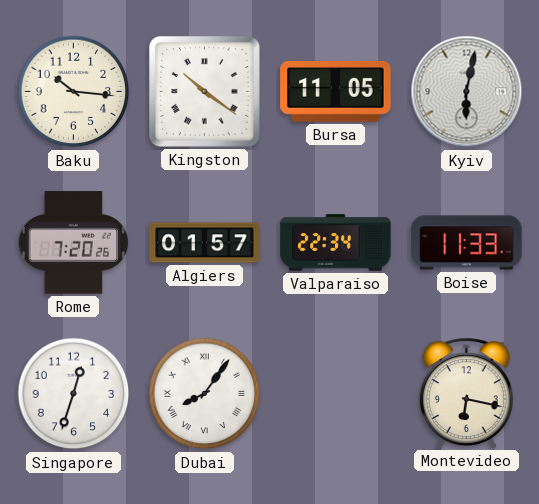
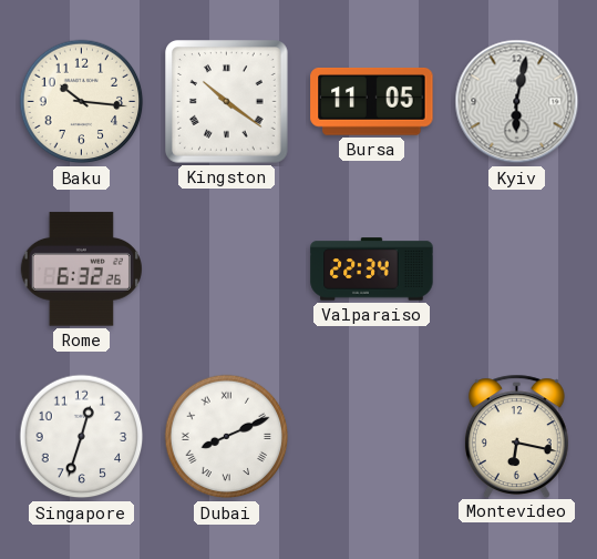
Rome: 7:20 -> 6:32 (81, 270)
Algiers: 01:57 -> none (205, 243)
Boise: 11:33 -> none (467, 243)
Dubai: 8:06 -> 8:11 (227, 437)
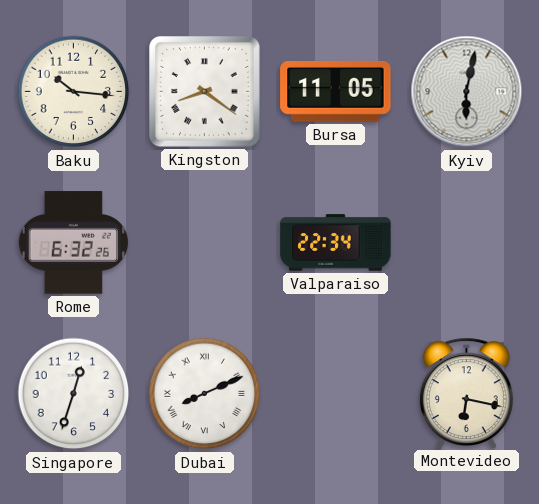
Kingston: 10:21 -> 8:21 (205, 92)
